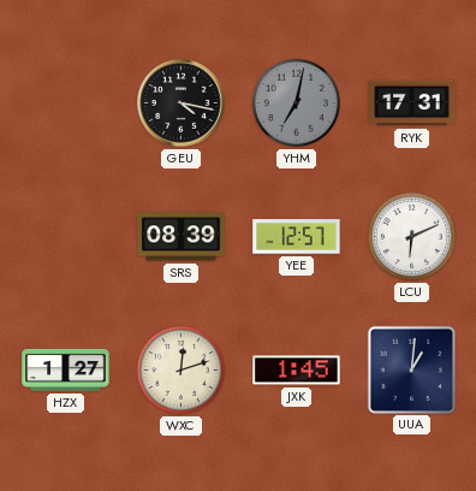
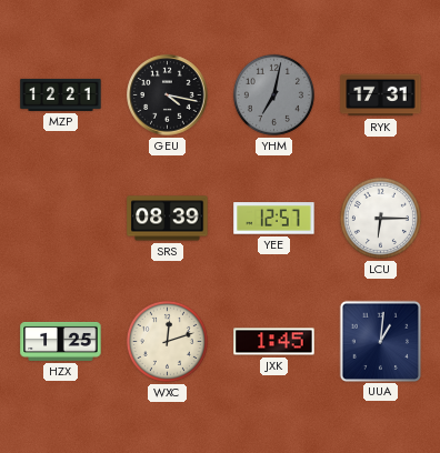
MZP: none -> 12:21 (61, 94)
LCU: 6:11 -> 6:15 (380, 218)
HZX: 1:27 -> 1:25 (61, 341)
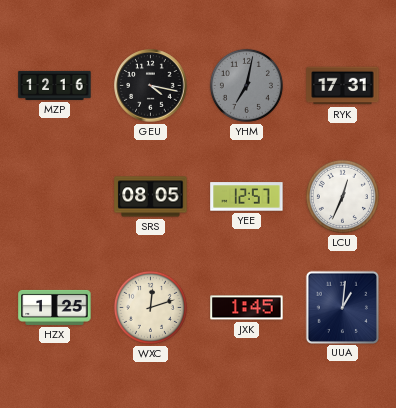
MZP: 12:21 -> 12:16 (55, 85)
SRS: 08:39 -> 08:05 (151, 197)
LCU: 6:15 -> 12:34 (342, 196)
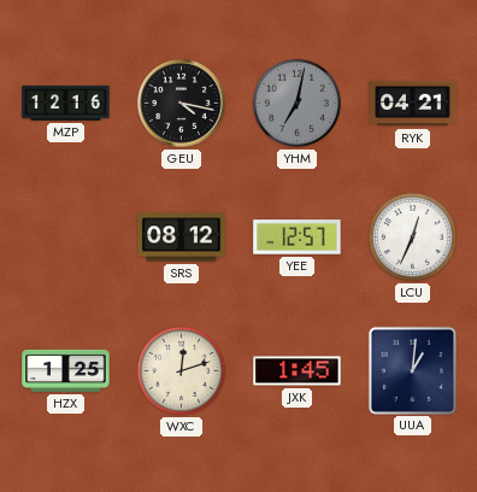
RYK: 17:31 -> 04:21 (413, 104)
SRS: 08:05 -> 08:12 (182, 238)
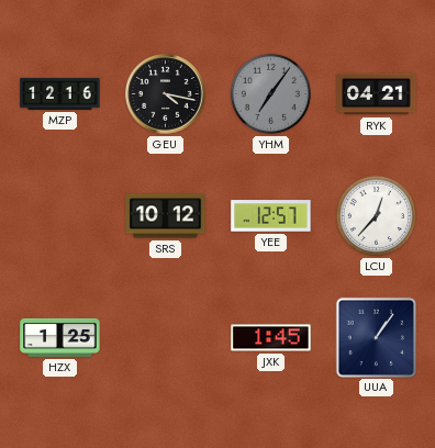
YHM: 7:02 -> 7:06 (270, 93)
SRS: 08:12 -> 10:12 (166, 216)
LCU: 12:34 -> 12:37 (376, 215)
WXC: 12:12 -> none (181, 370)
UUA: 1:01 -> 1:06 (376, 337)
